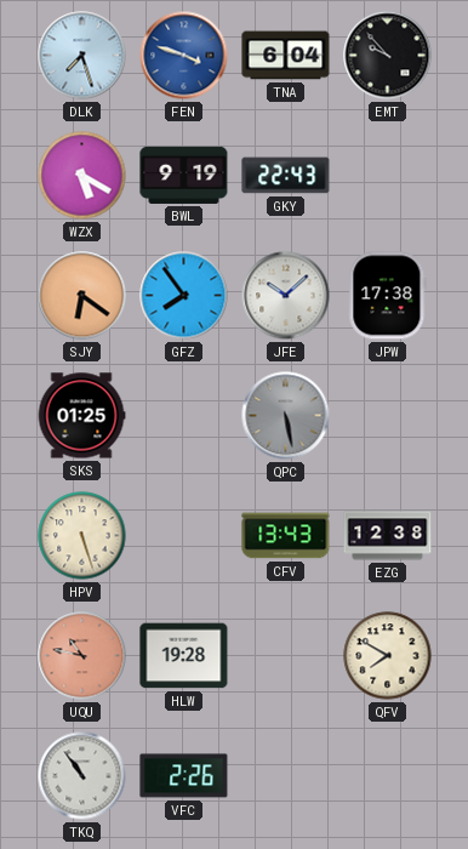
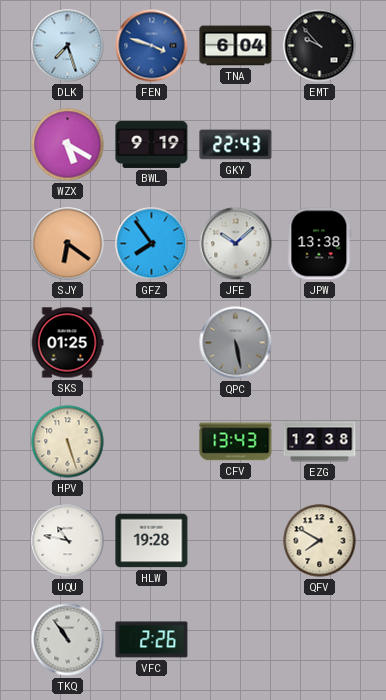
JPW: 17:38 -> 13:38 (320, 244)
UQU dial: salmon -> white (68, 541)
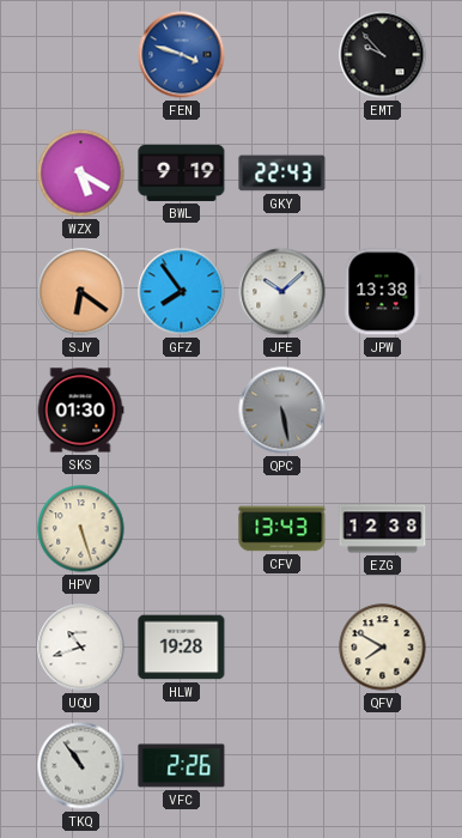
DLK: 7:27 -> none (68, 46)
TNA: 6:04 -> none (236, 46)
SKS: 01:25 -> 01:30 (80, 411)
UQU: 10:47 -> 10:42 (81, 648)
